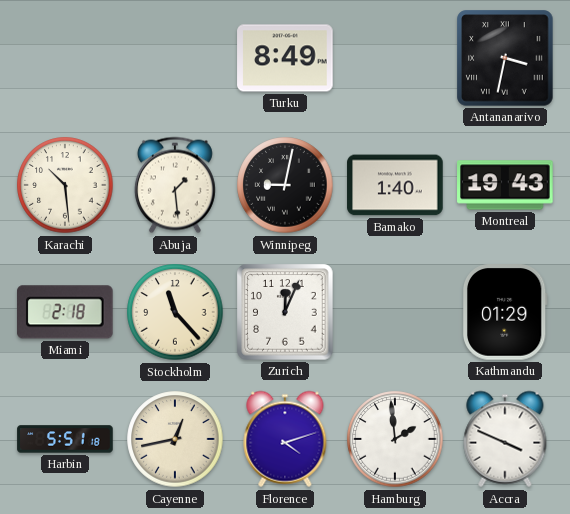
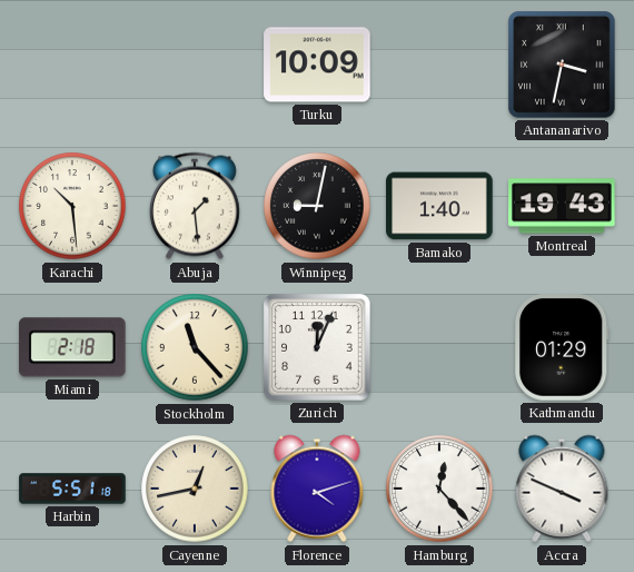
Turku: 8:49 -> 10:09 (317, 65)
Hamburg: 1:59 -> 12:23 (439, 489)
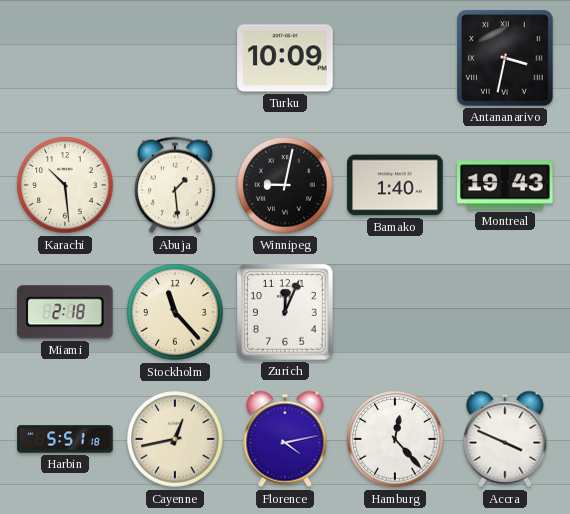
Kathmandu: 01:29 -> none (562, 347)
Florence: 4:12 -> 4:13 (285, 439)
